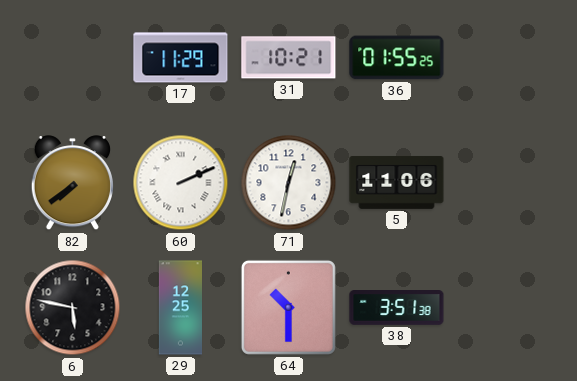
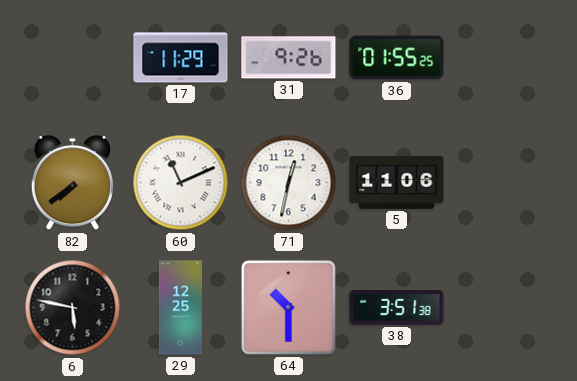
31: 10:21 -> 9:26 (289, 58)
60: 2:11 -> 11:11 (181, 183)
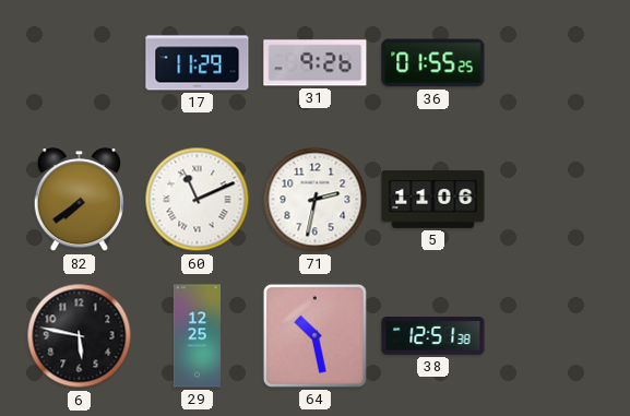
71: 12:32 -> 2:32 (316, 200)
64: 10:30 -> 10:28 (314, 335)
38: 3:51 -> 12:51 (433, 336)
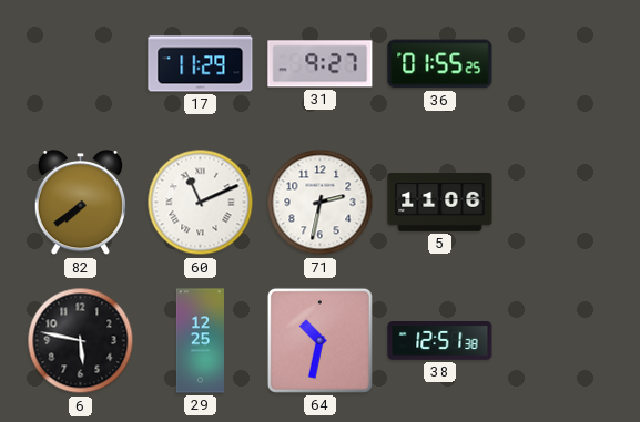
31: 9:26 -> 9:27 (321, 64)
64: 10:28 -> 10:32 (319, 340)
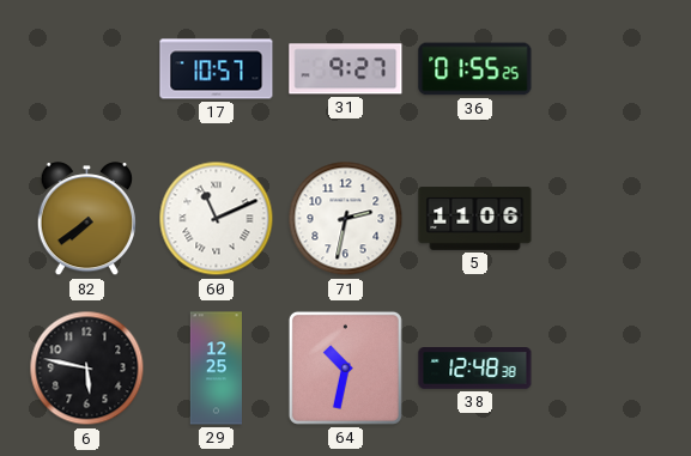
17: 11:29 -> 10:57 (217, 69)
38: 12:51 -> 12:48 (475, 369)
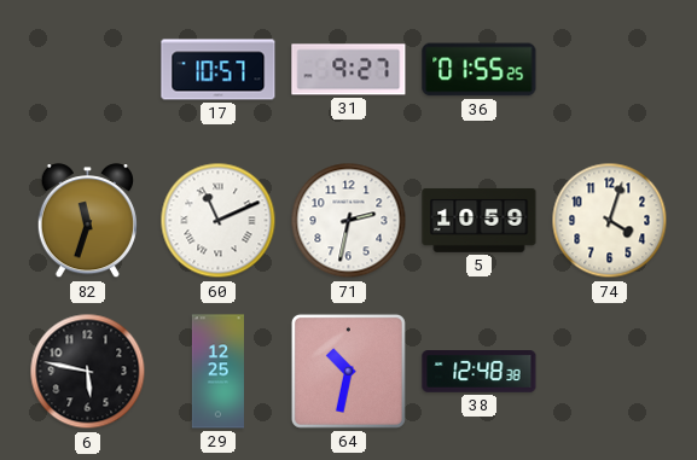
82: 7:39 -> 11:33 (87, 221)
5: 11:06 -> 10:59 (480, 221)
74: none -> 4:03 (610, 221)
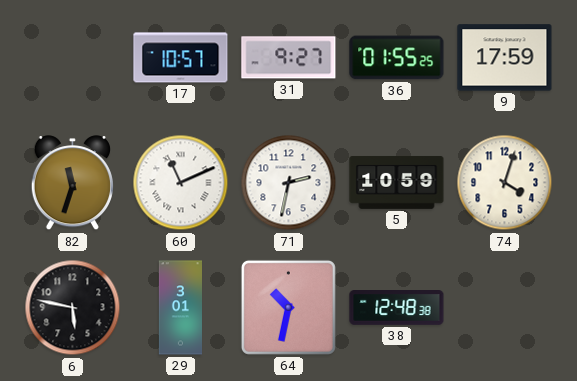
9: none -> 17:59 (505, 58)
29: 12:25 -> 3:01 (180, 308)
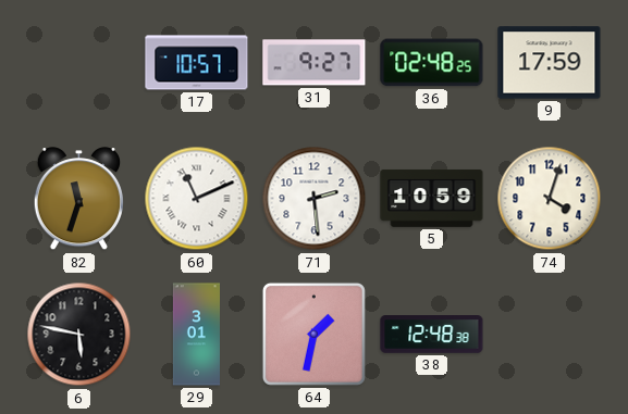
36: 01:55 -> 02:48 (432, 63)
71: 2:32 -> 2:29 (315, 199)
64: 10:32 -> 1:32 (313, 334)
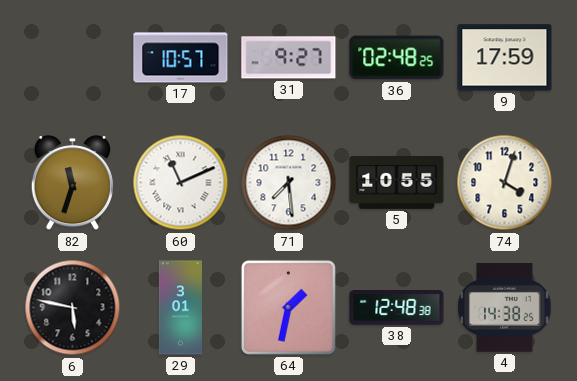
71: 2:29 -> 7:29 (289, 183)
5: 10:59 -> 10:55 (397, 183)
4: none -> 14:38 (505, 307)
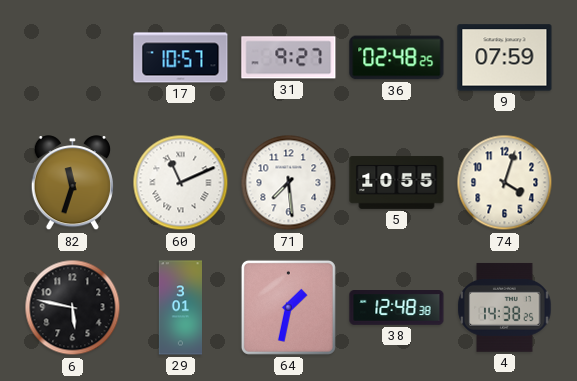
9: 17:59 -> 07:59 (505, 58)
